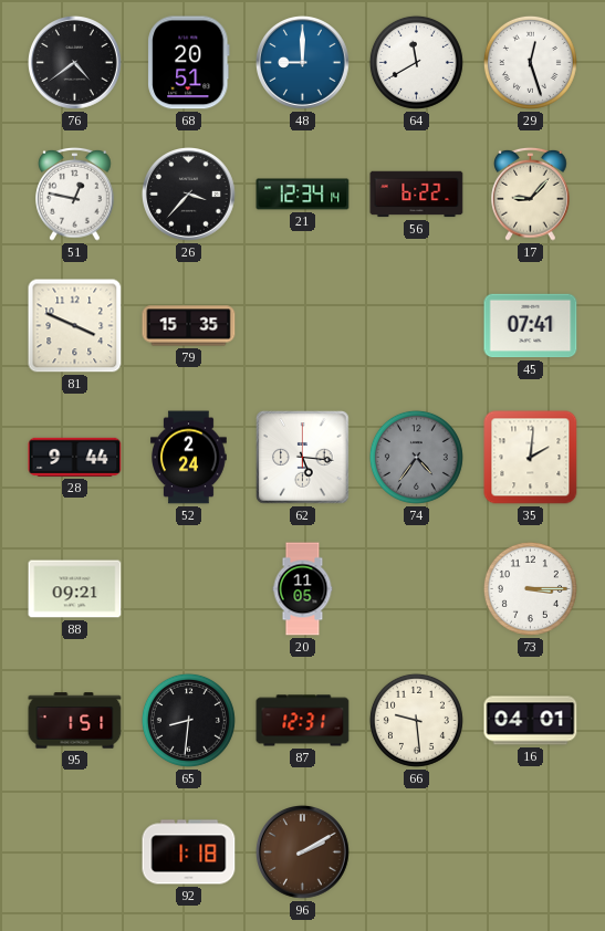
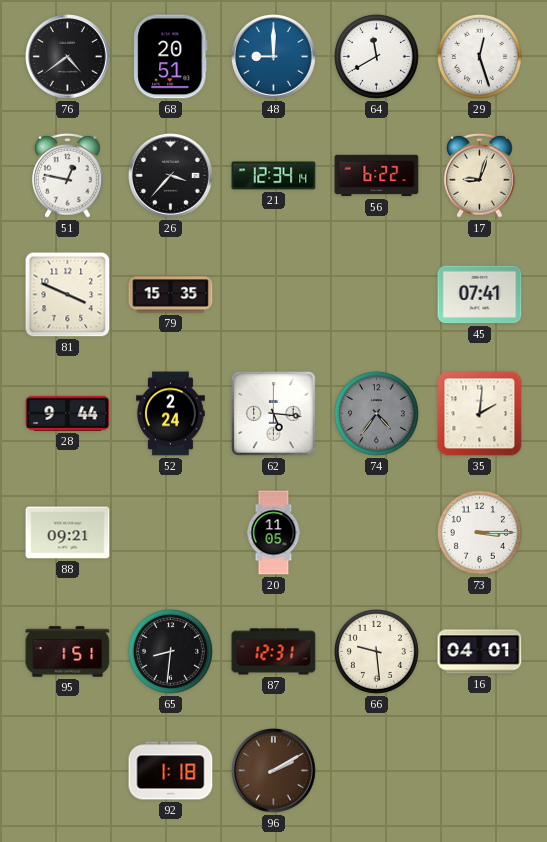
17: 9:07 -> 9:03 (480, 175)
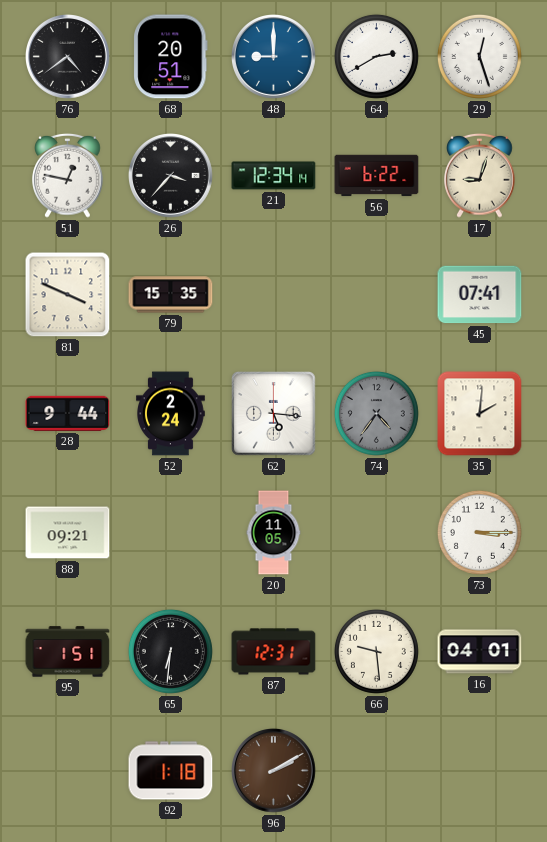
64: 11:40 -> 2:40 (376, 56)
65: 8:31 -> 6:31 (170, 651)
